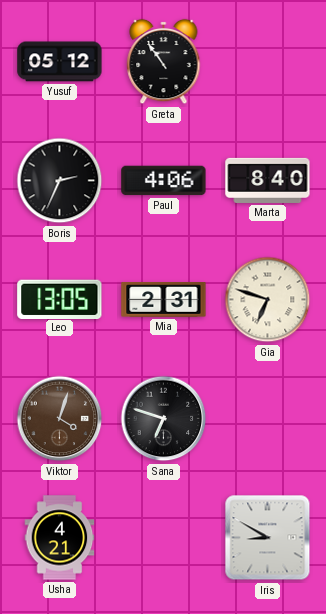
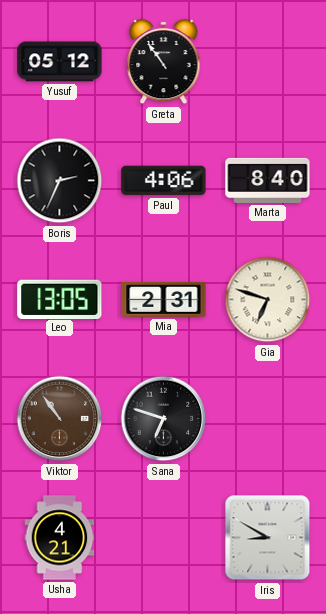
Viktor: 4:03 -> 10:54 (60, 419)
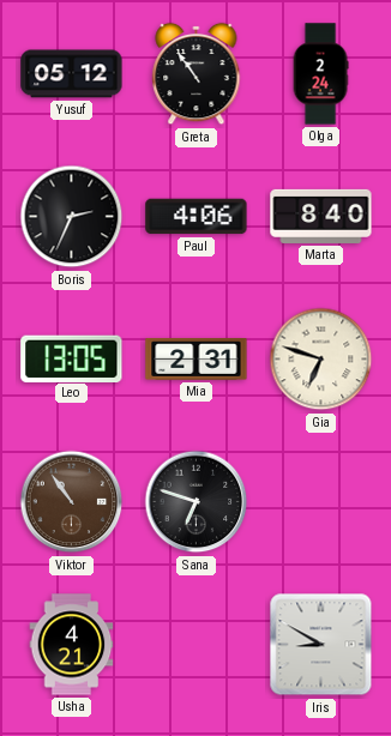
Olga: none -> 2:24 (320, 74)
